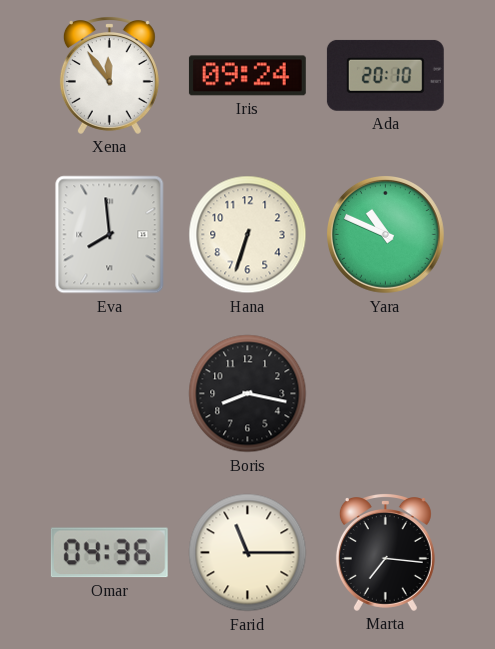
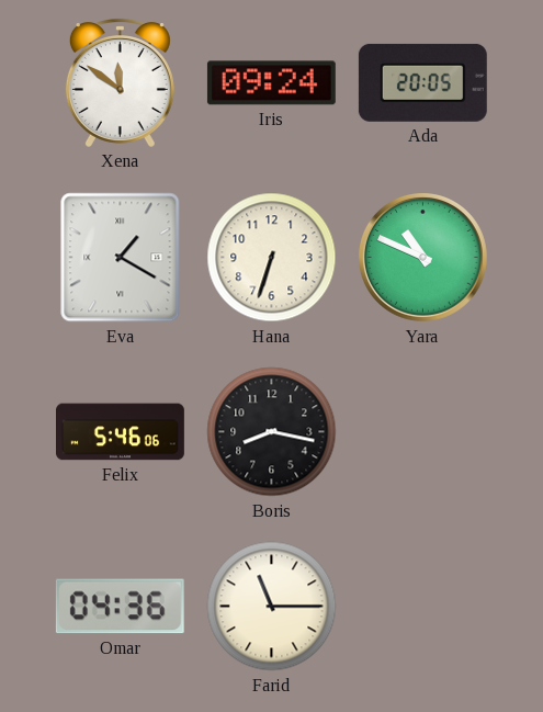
Xena: 11:54 -> 11:51 (120, 83)
Ada: 20:10 -> 20:05 (422, 82)
Eva: 7:59 -> 1:20 (121, 258)
Felix: none -> 5:46 (121, 432)
Marta: 7:16 -> none (385, 553)
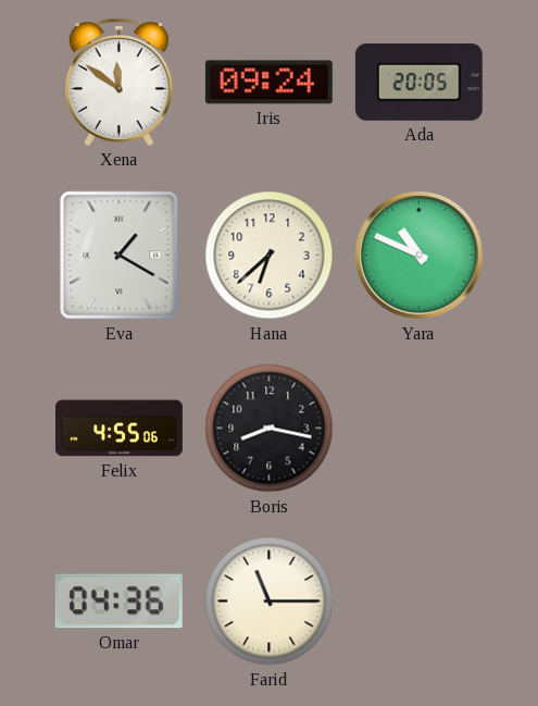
Hana: 6:33 -> 6:38 (270, 256)
Felix: 5:46 -> 4:55 (120, 429)
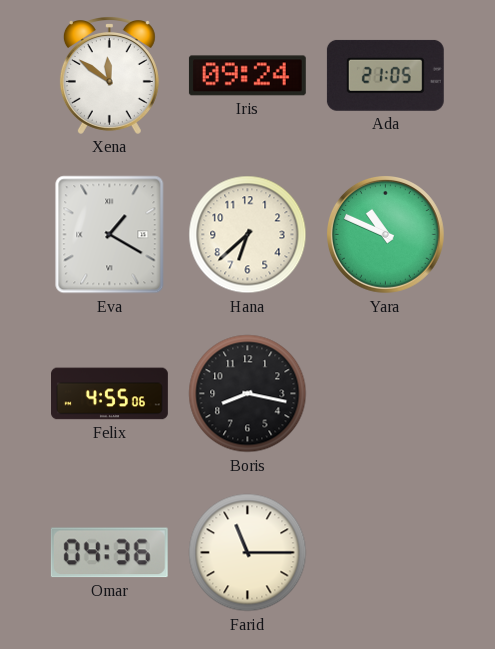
Ada: 20:05 -> 21:05 (385, 75)
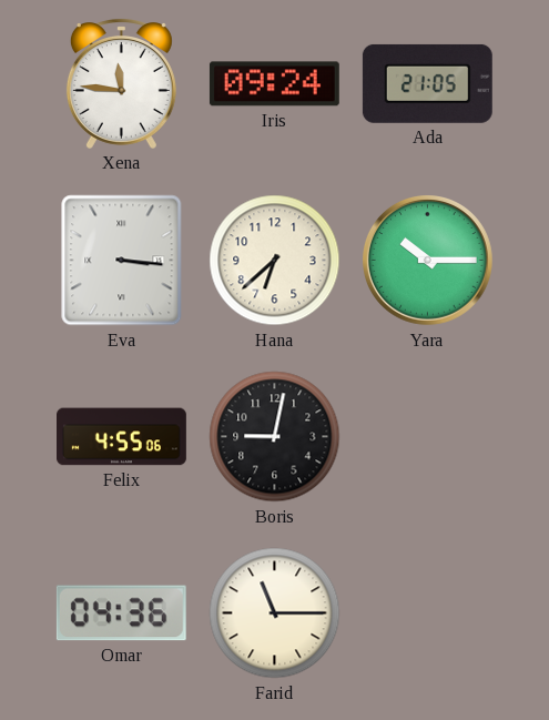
Xena: 11:51 -> 11:46 (121, 84)
Eva: 1:20 -> 3:16 (122, 261)
Yara: 10:49 -> 10:15 (428, 261)
Boris: 8:17 -> 9:02 (275, 437)
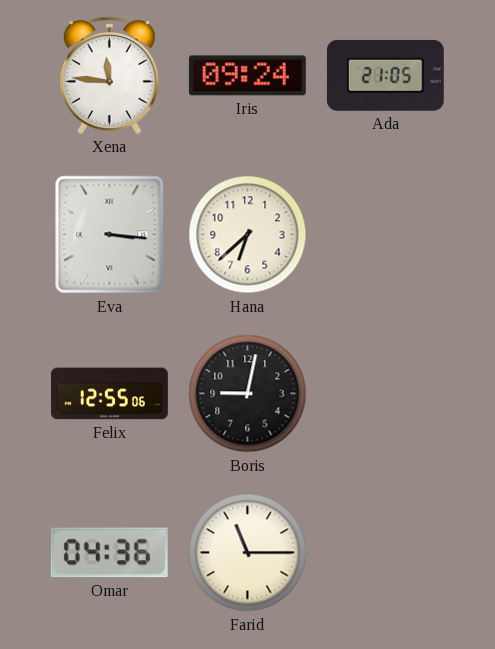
Yara: 10:15 -> none (428, 261)
Felix: 4:55 -> 12:55 (110, 394)
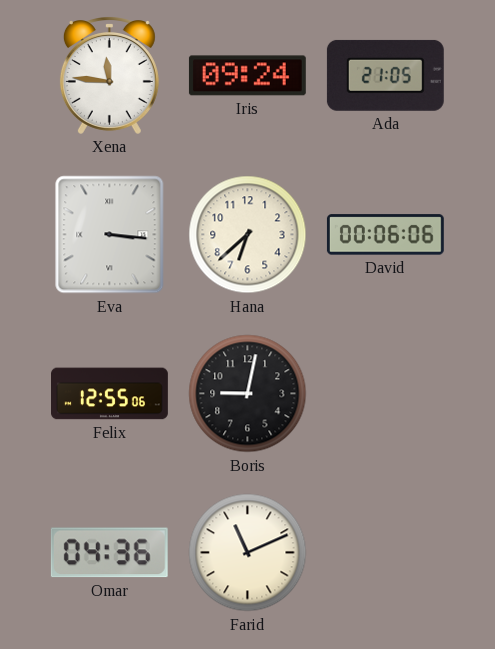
David: none -> 00:06 (385, 235)
Farid: 11:15 -> 11:11 (248, 553)
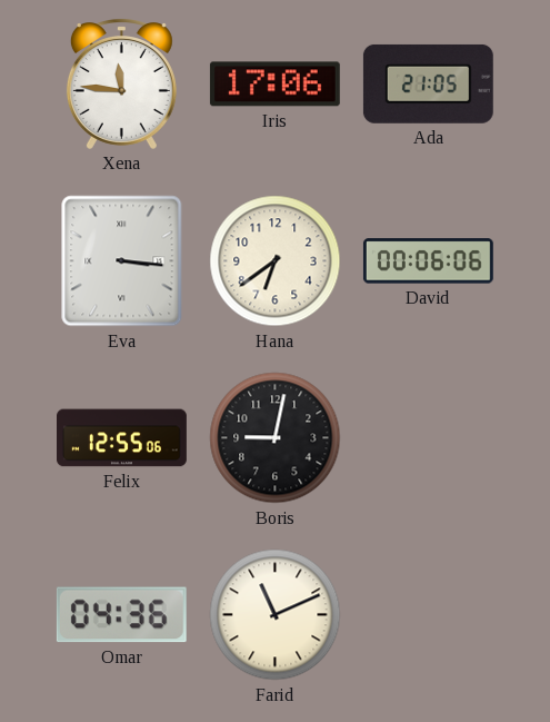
Iris: 09:24 -> 17:06 (274, 85)
Hana: 6:38 -> 6:39 (276, 261)
